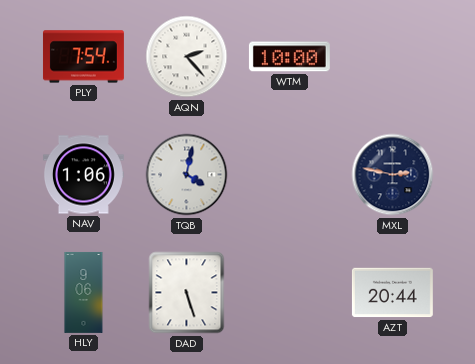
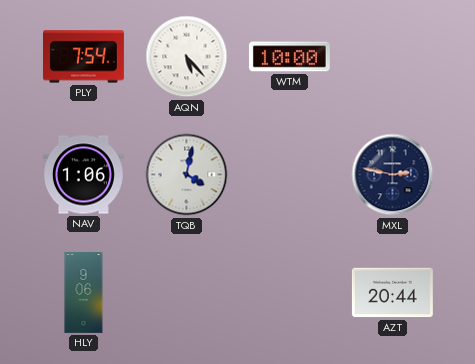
AQN: 2:23 -> 5:23 (187, 57)
DAD: 5:27 -> none (187, 293)
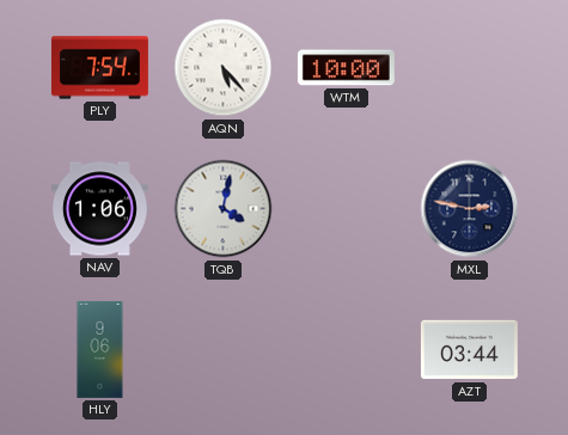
AZT: 20:44 -> 03:44 (469, 350)
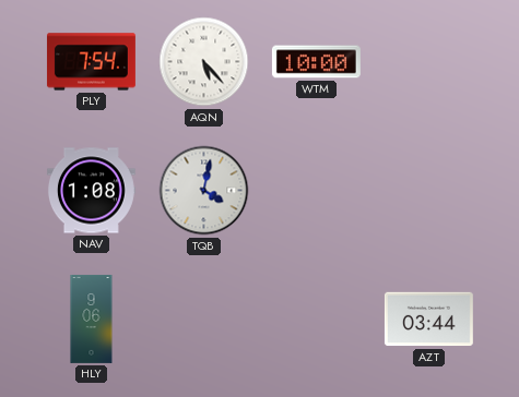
NAV: 1:06 -> 1:08 (91, 191)
MXL: 2:47 -> none (470, 209)
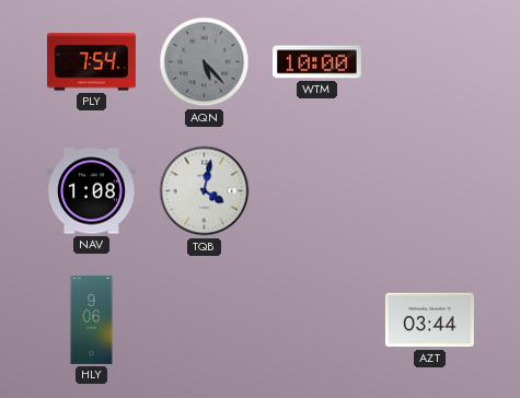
AQN dial: white -> grey (205, 62)
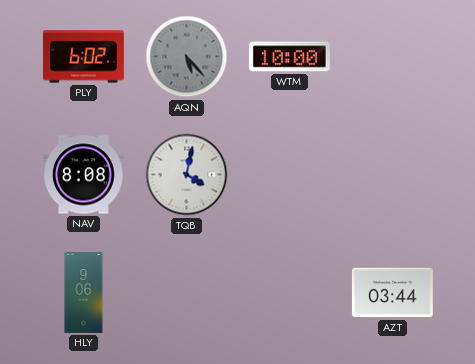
PLY: 7:54 -> 6:02 (83, 57)
NAV: 1:08 -> 8:08 (83, 175)
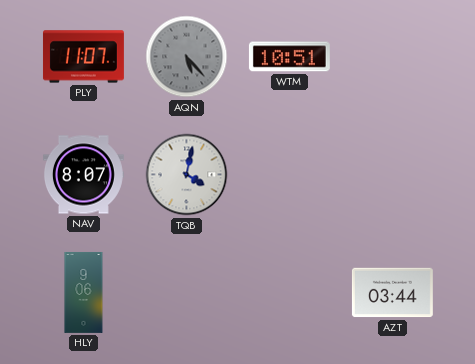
PLY: 6:02 -> 11:07 (83, 57)
WTM: 10:00 -> 10:51 (289, 57)
NAV: 8:08 -> 8:07 (83, 175)
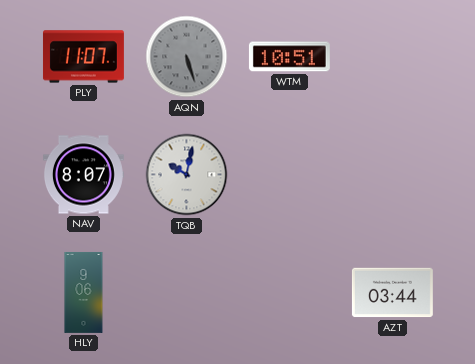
AQN: 5:23 -> 5:27 (187, 57)
TQB: 4:02 -> 10:02 (187, 175)
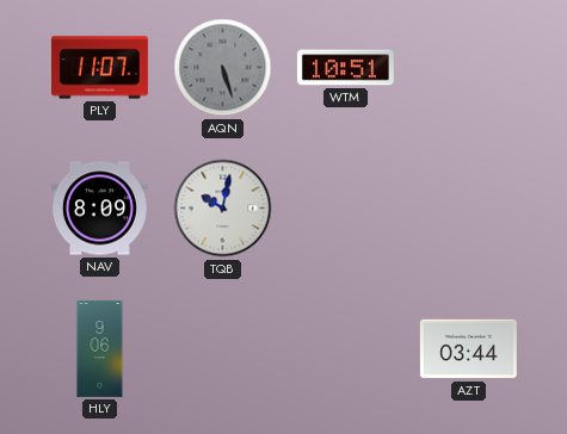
NAV: 8:07 -> 8:09 (99, 209)
